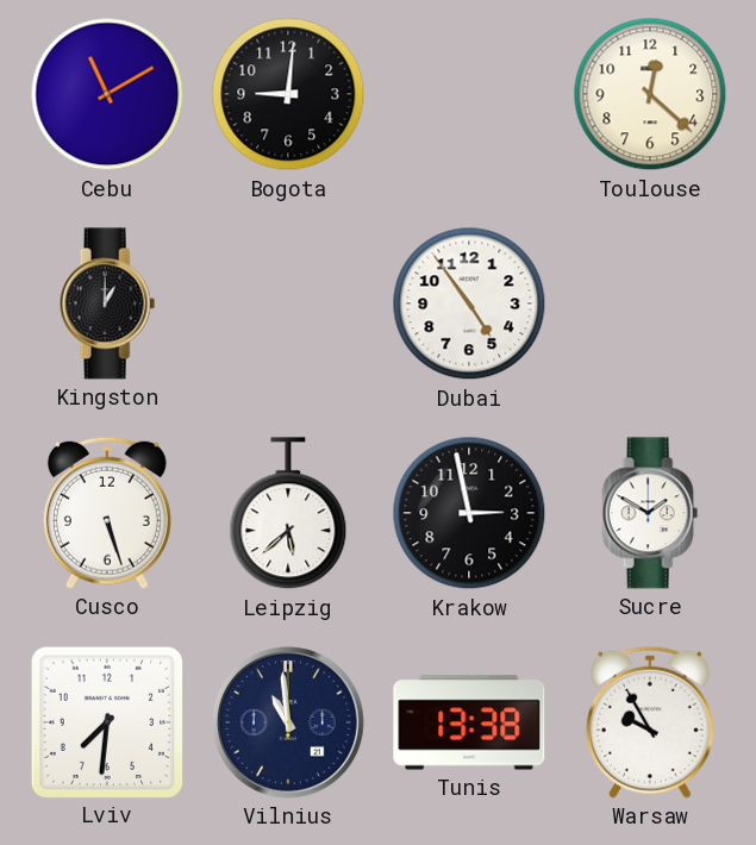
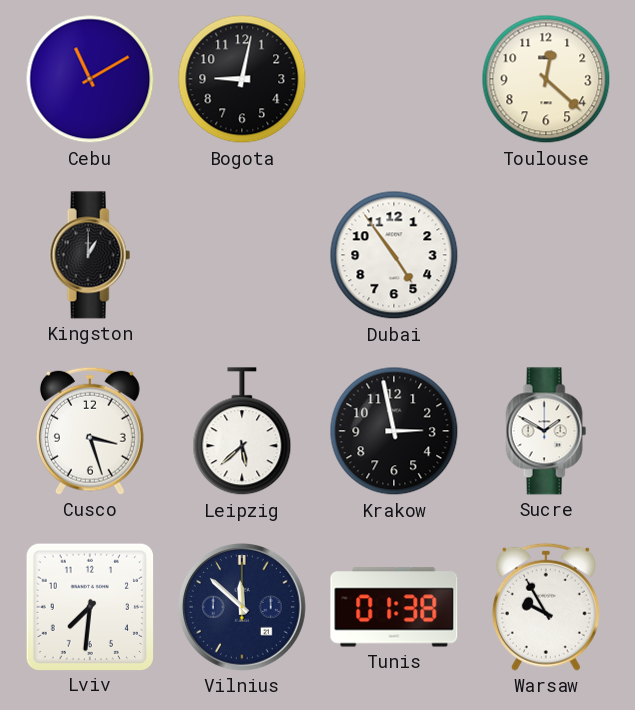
Bogota: 9:01 -> 9:02 (242, 79)
Cusco: 5:27 -> 3:27 (90, 431)
Vilnius: 10:59 -> 11:52 (243, 608)
Tunis: 13:38 -> 01:38 (394, 607)
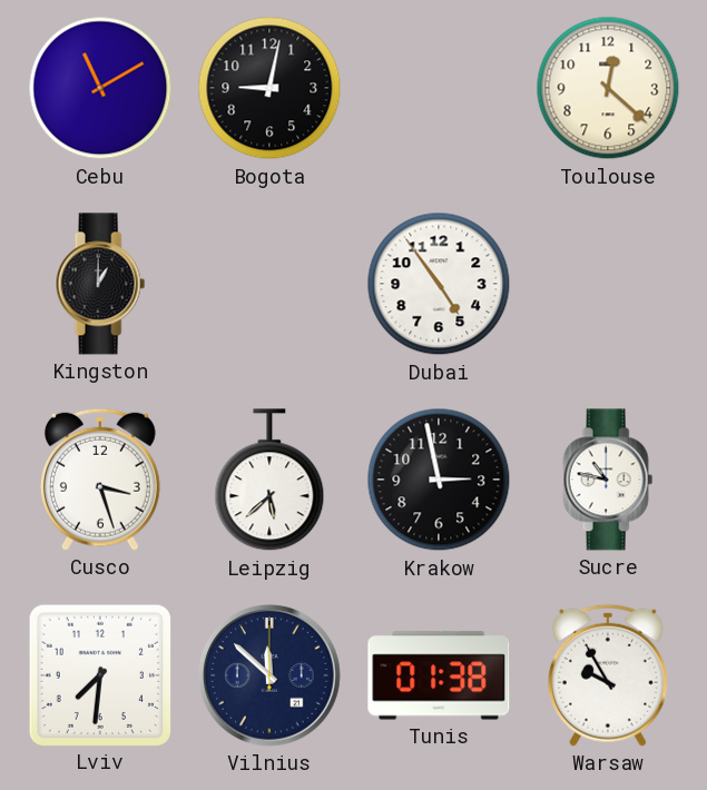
Sucre: 1:50 -> 10:47 (608, 480)
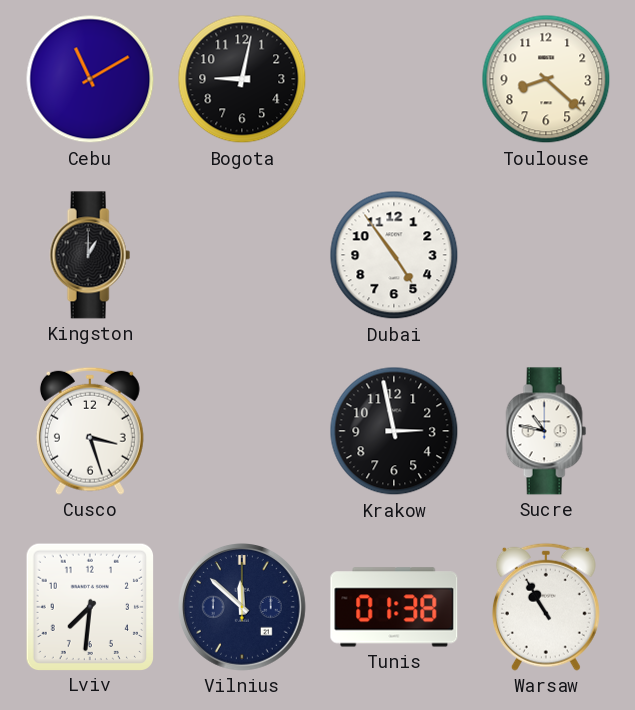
Toulouse: 12:22 -> 8:22 (546, 79)
Leipzig: 5:38 -> none (269, 481)
Warsaw: 9:55 -> 10:55 (546, 607)
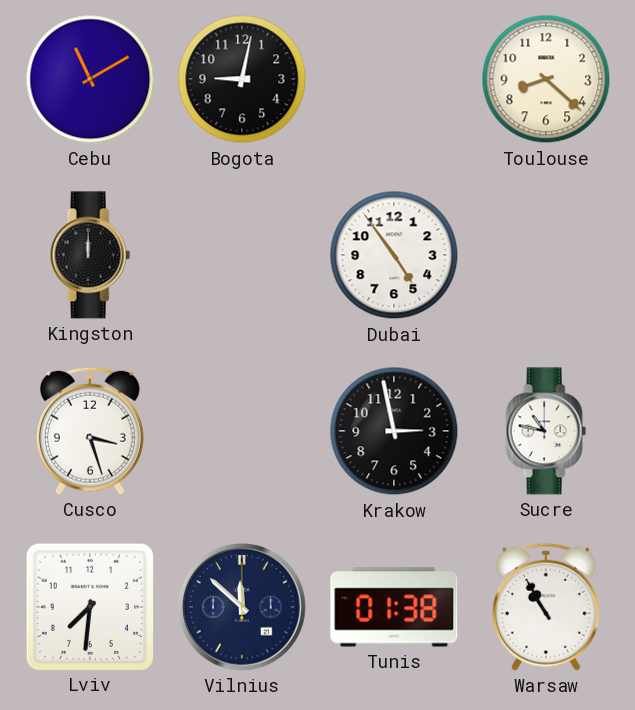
Kingston: 1:00 -> 12:00 (90, 255)
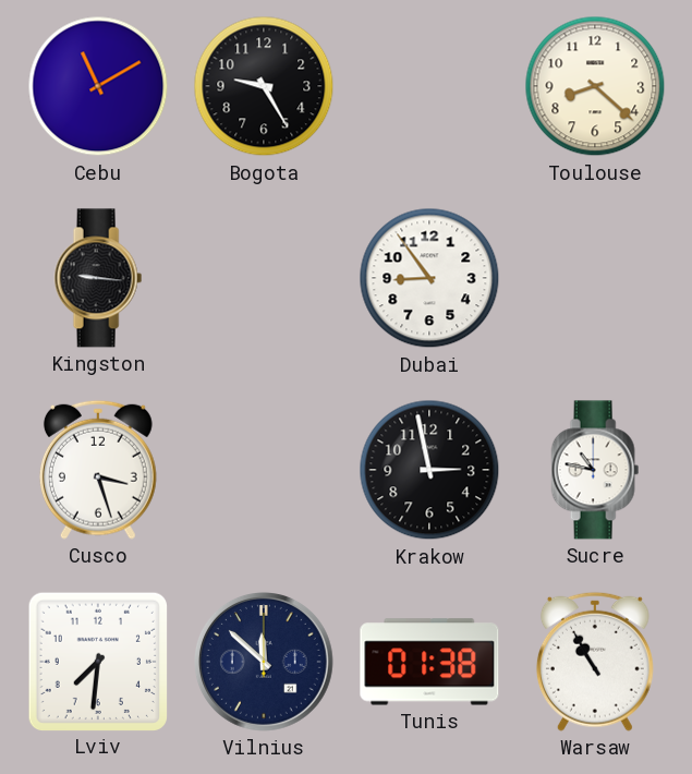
Bogota: 9:02 -> 9:25 (264, 86)
Kingston: 12:00 -> 9:16 (98, 278)
Dubai: 4:54 -> 8:54 (429, 278)
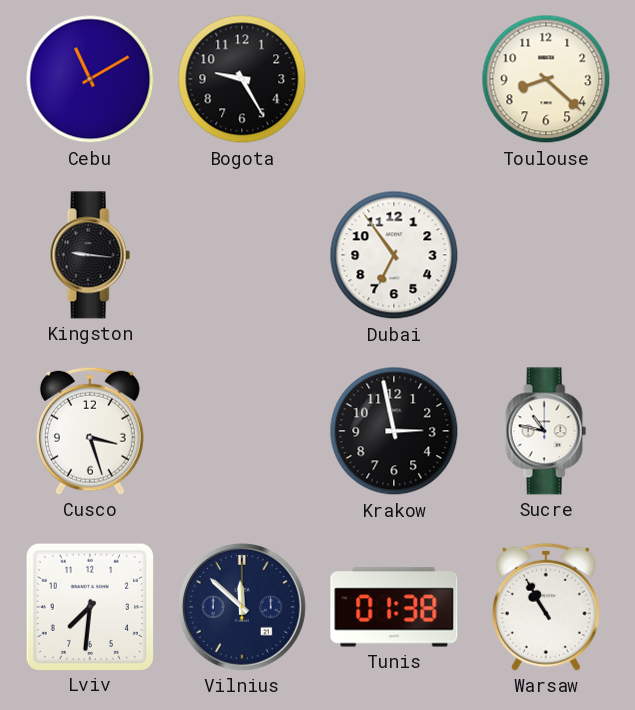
Dubai: 8:54 -> 6:54 (394, 255)
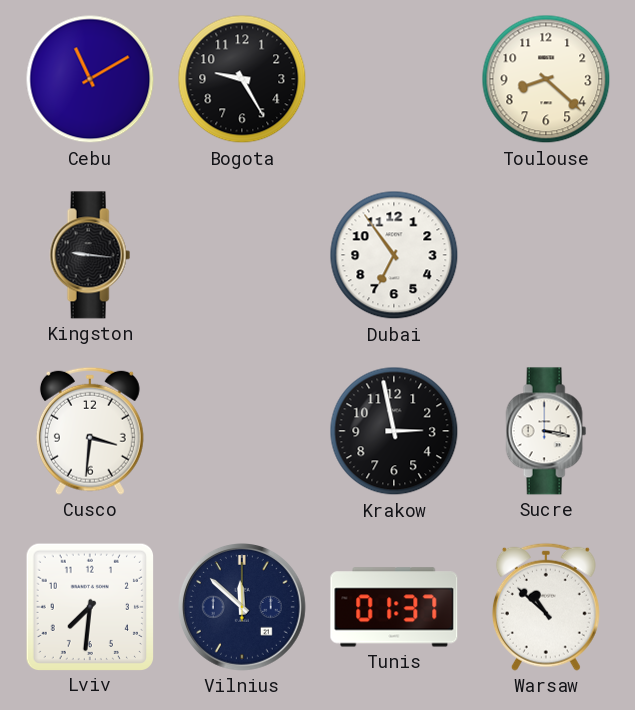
Cusco: 3:27 -> 3:31 (90, 431)
Sucre: 10:47 -> 3:17 (546, 431)
Tunis: 01:38 -> 01:37 (394, 607)
Warsaw: 10:55 -> 10:52 (546, 607)
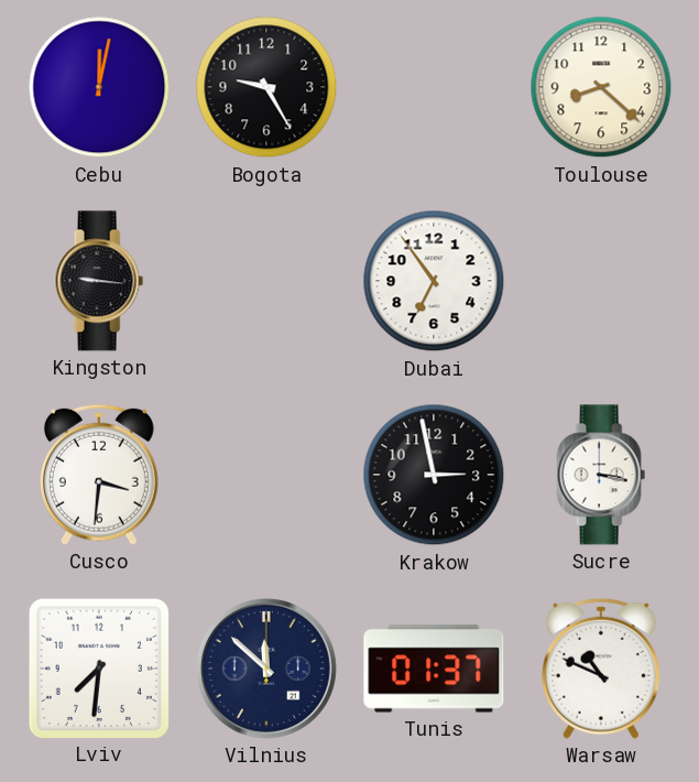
Cebu: 11:10 -> 12:02 (99, 87)
Warsaw: 10:52 -> 10:49 (601, 669)
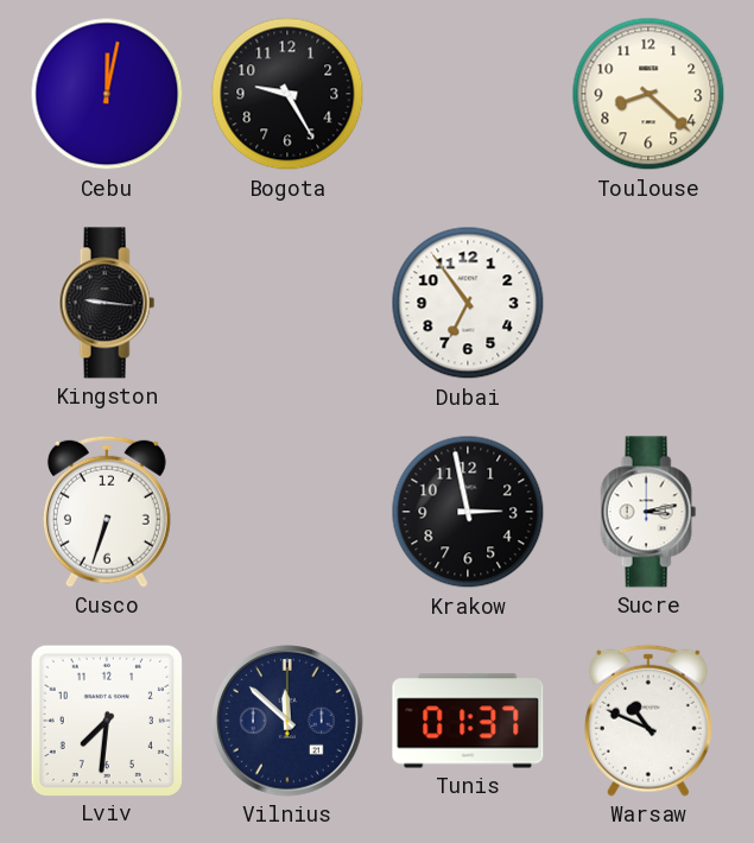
Cusco: 3:31 -> 6:33 (107, 512)
Sucre: 3:17 -> 3:13 (648, 512)
